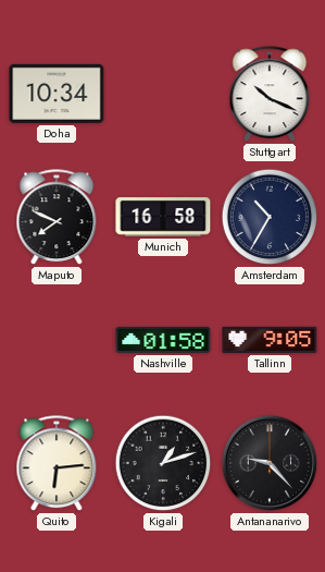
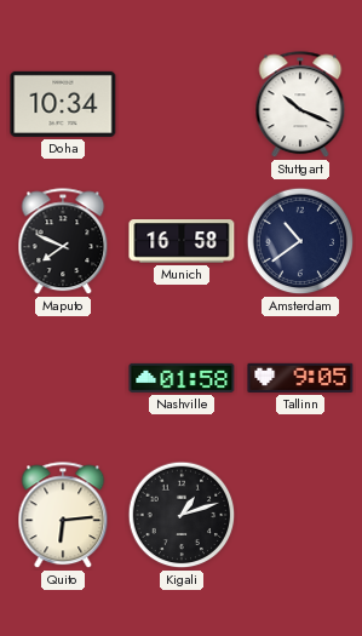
Amsterdam: 10:35 -> 10:39 (300, 241)
Antananarivo: 9:23 -> none (270, 463)
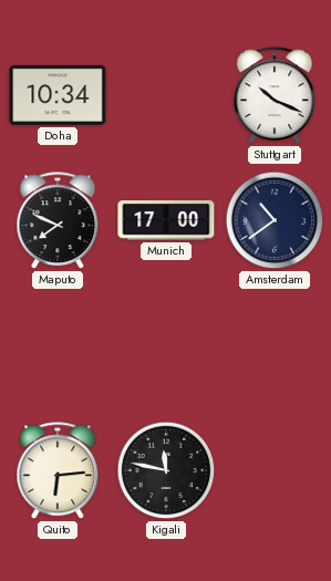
Munich: 16:58 -> 17:00 (166, 220)
Nashville: 01:58 -> none (182, 378)
Tallinn: 9:05 -> none (300, 378)
Kigali: 1:12 -> 11:47 (166, 470)
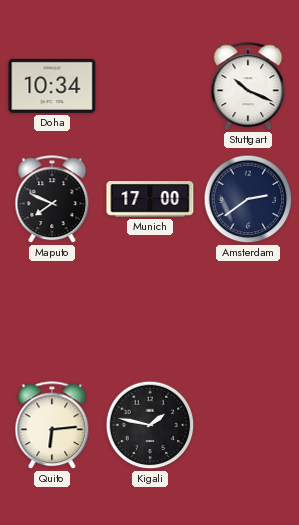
Amsterdam: 10:39 -> 2:39 (248, 199)
Kigali: 11:47 -> 1:47 (150, 425)
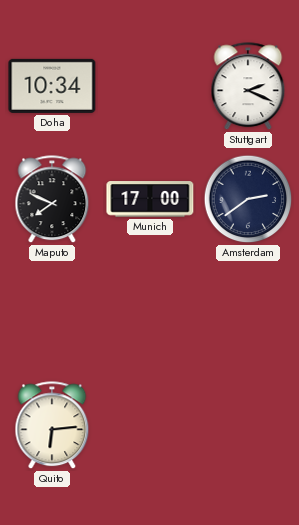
Stuttgart: 10:19 -> 2:19 (248, 87)
Kigali: 1:47 -> none (150, 425)
